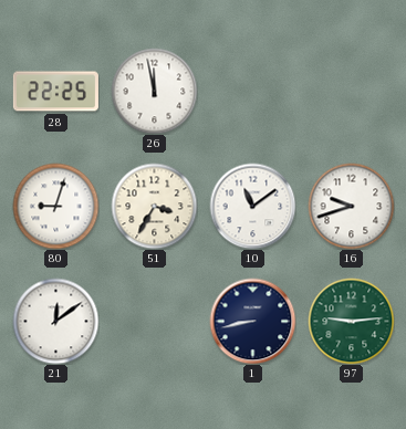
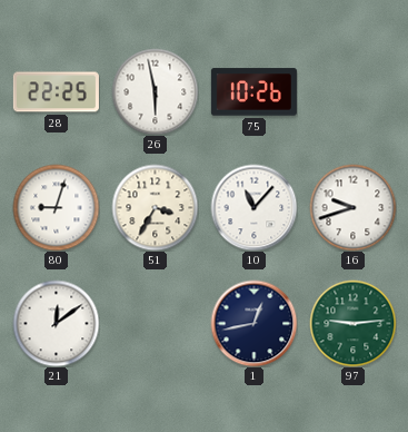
26: 11:58 -> 5:58 (155, 91)
75: none -> 10:26 (253, 92)
10: 11:09 -> 11:07 (253, 207)
1: 8:43 -> 12:43 (253, 323)
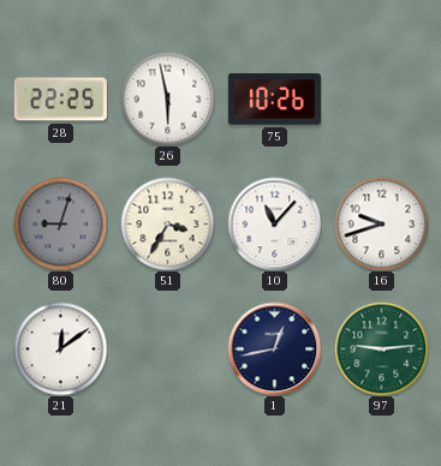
80 dial: white -> grey (60, 223)
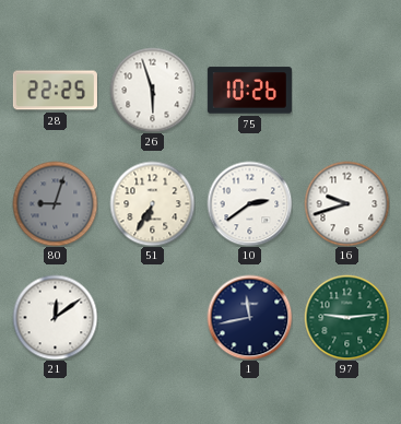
26: 5:58 -> 5:57 (152, 90)
51: 3:35 -> 6:35 (152, 203)
10: 11:07 -> 2:39 (249, 203)
1: 12:43 -> 11:43 (249, 317)
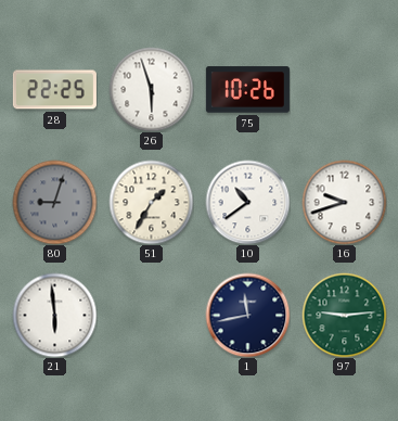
51: 6:35 -> 1:35 (151, 202)
10: 2:39 -> 10:39 (247, 202)
21: 12:09 -> 5:59 (54, 315)
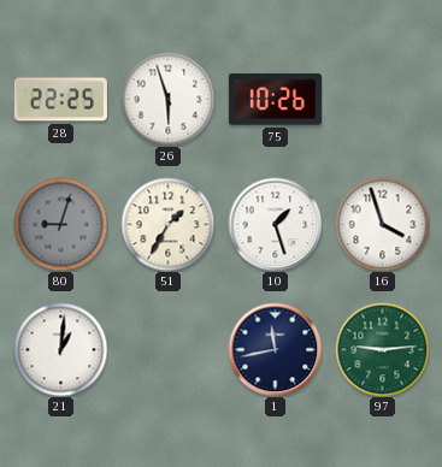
10: 10:39 -> 1:27 (275, 224)
16: 9:42 -> 3:57 (382, 224)
21: 5:59 -> 1:01 (60, 349)
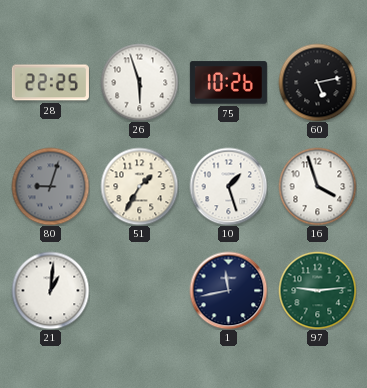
60: none -> 5:13 (317, 82)
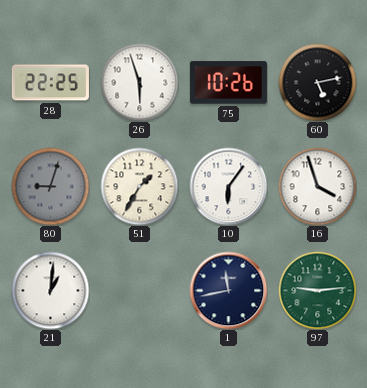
10: 1:27 -> 6:06 (228, 186)
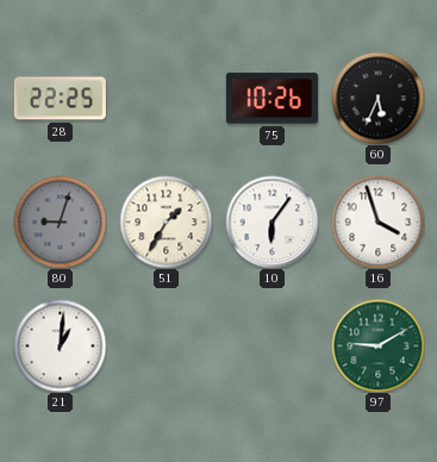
26: 5:57 -> none (139, 82)
60: 5:13 -> 5:34 (377, 98)
1: 11:43 -> none (228, 290)
97: 9:14 -> 9:10 (377, 345)
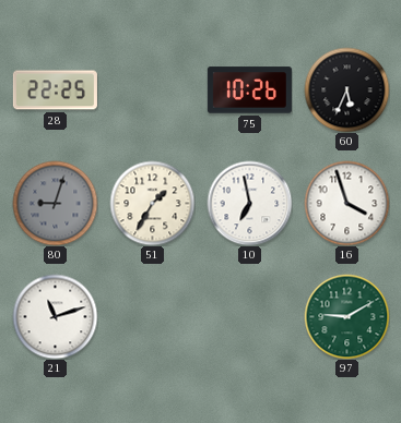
10: 6:06 -> 6:58 (249, 203)
21: 1:01 -> 11:12 (55, 316)
